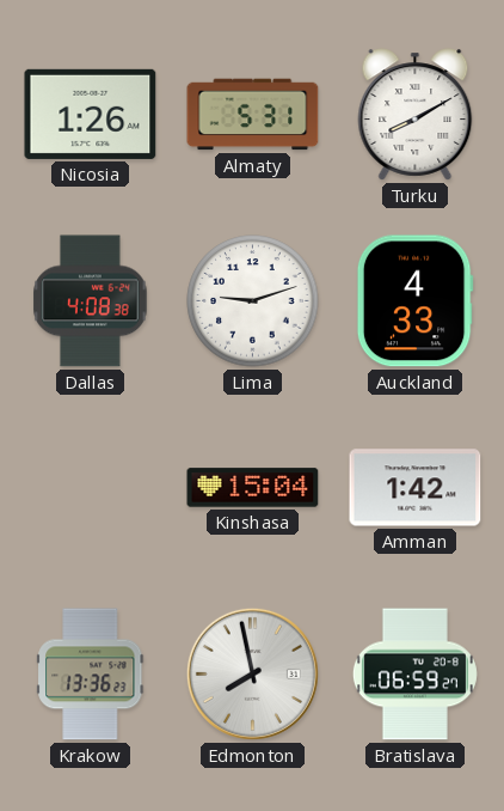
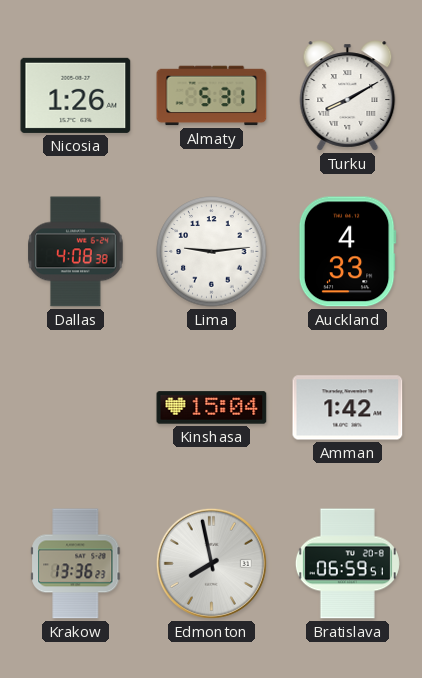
Lima: 9:12 -> 9:14 (212, 252)
Bratislava: 06:59:27 -> 06:59:51 (347, 564)
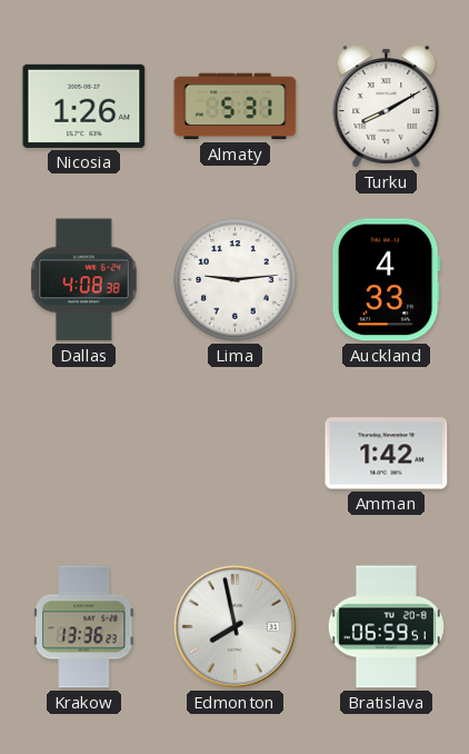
Kinshasa: 15:04 -> none (212, 408)
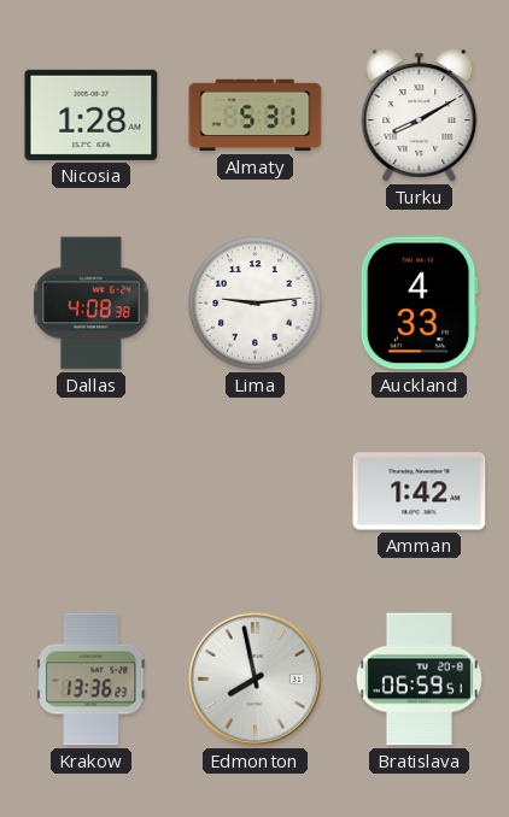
Nicosia: 1:26 -> 1:28 (92, 114)
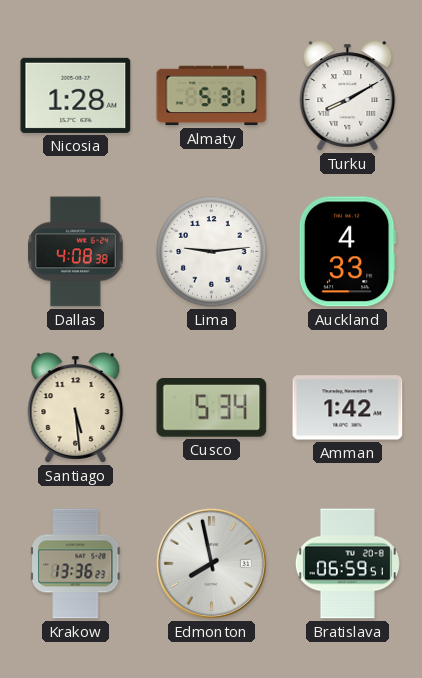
Santiago: none -> 5:29 (76, 408)
Cusco: none -> 5:34 (212, 408)
